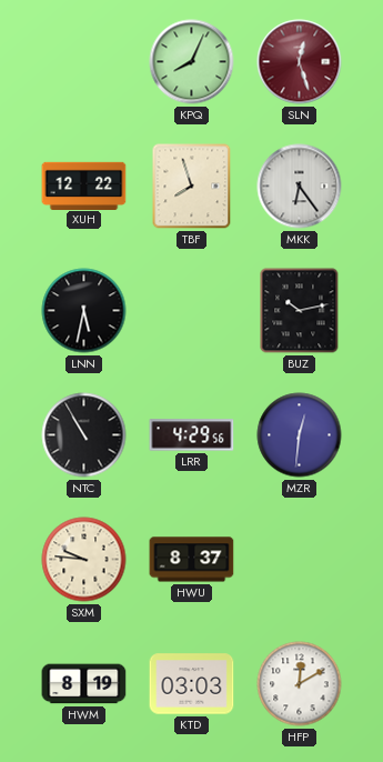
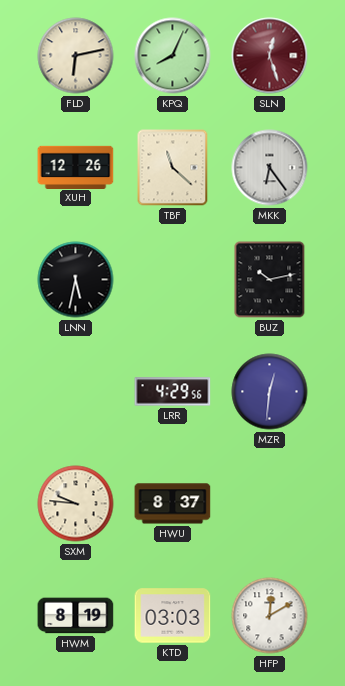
FLD: none -> 6:13 (76, 56)
XUH: 12:22 -> 12:26 (76, 167)
TBF: 7:57 -> 11:22 (173, 168)
NTC: 10:55 -> none (84, 435)
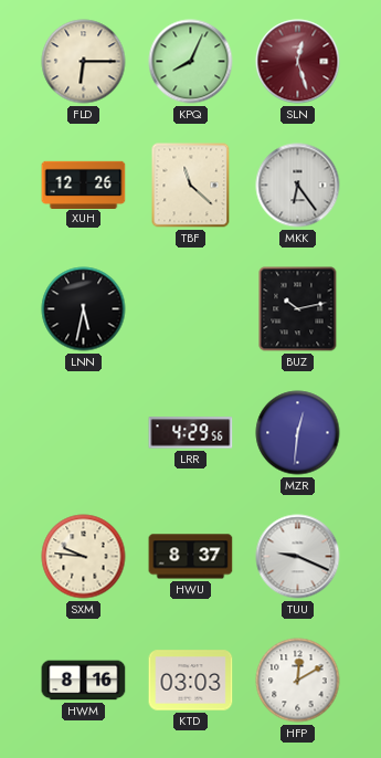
FLD: 6:13 -> 6:15 (84, 62)
TUU: none -> 9:19 (298, 557)
HWM: 8:19 -> 8:16 (84, 681)
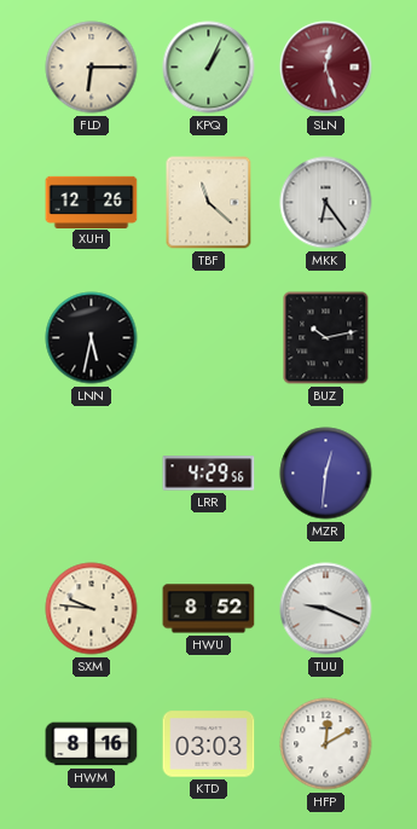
KPQ: 8:04 -> 1:04 (209, 68)
HWU: 8:37 -> 8:52 (209, 609)
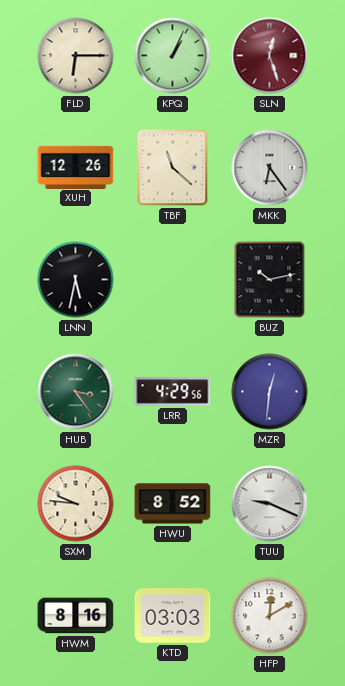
HUB: none -> 3:24 (76, 392)
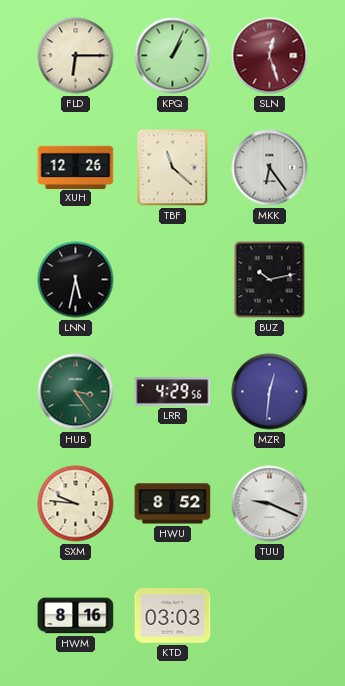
HFP: 12:10 -> none (270, 616)
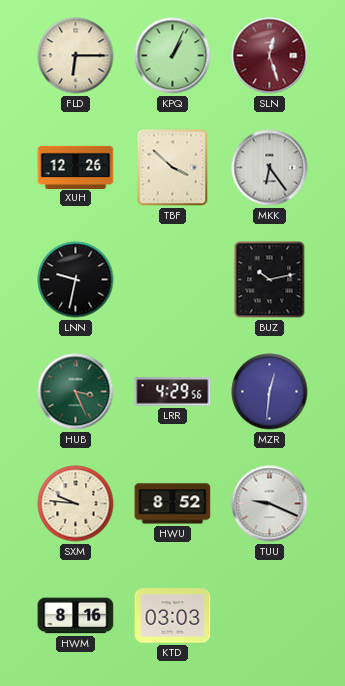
TBF: 11:22 -> 3:52 (173, 168)
LNN: 5:32 -> 9:32 (76, 280)
HUB: 3:24 -> 3:26 (76, 392)
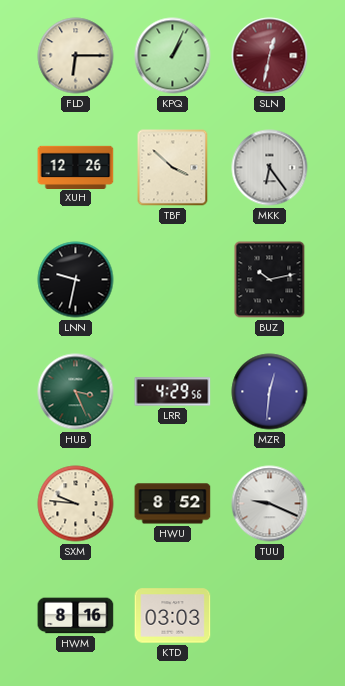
SLN: 12:27 -> 12:32 (270, 56)
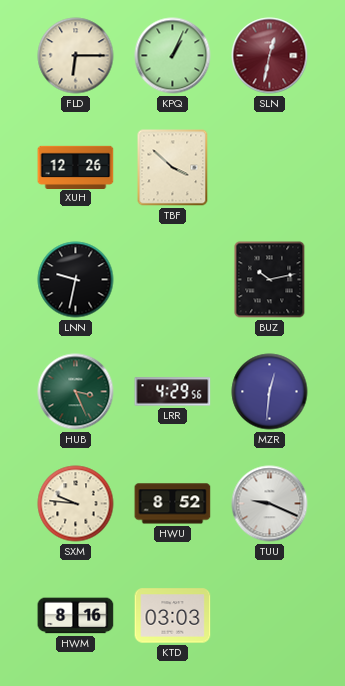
MKK: 6:24 -> none (270, 168)
